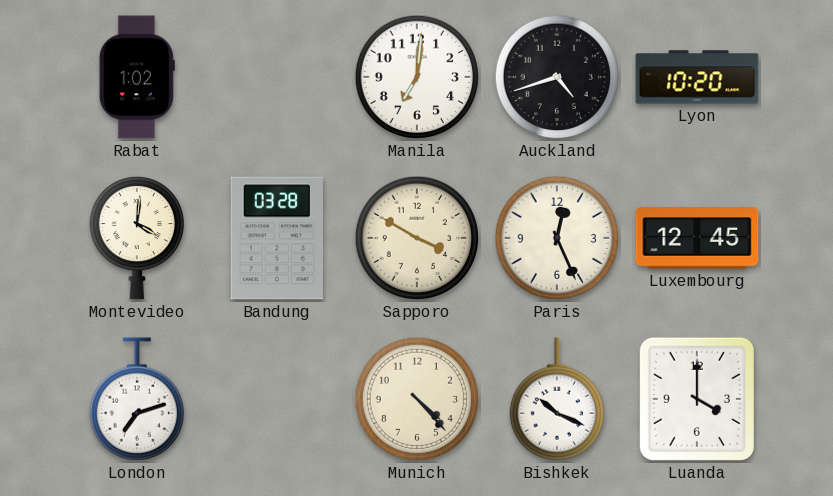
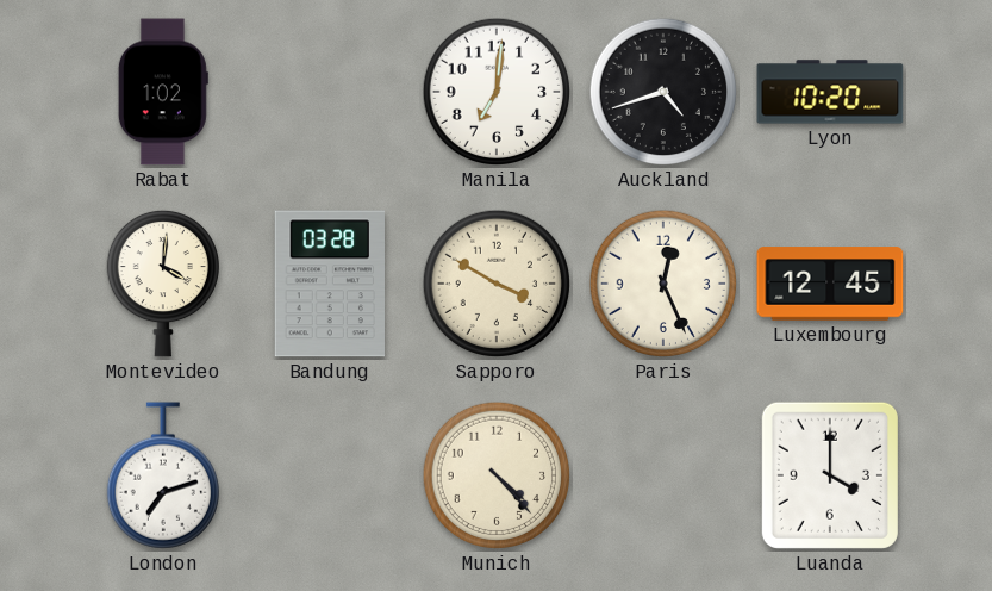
Bishkek: 10:19 -> none (557, 399)
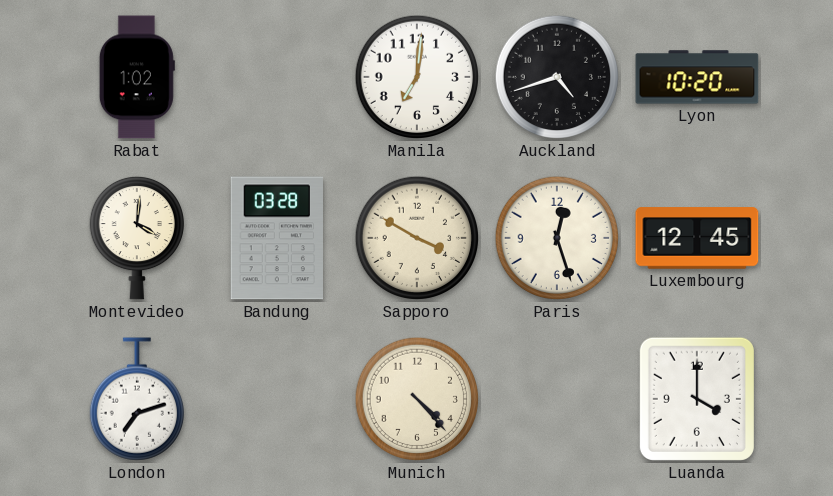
Paris: 12:26 -> 12:27 (557, 238)
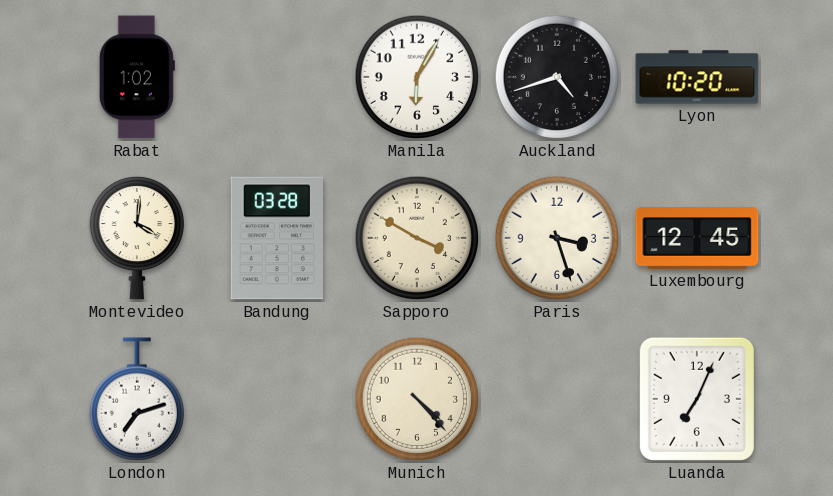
Manila: 7:01 -> 6:05 (417, 77)
Paris: 12:27 -> 3:27 (557, 238)
Luanda: 4:00 -> 7:04 (697, 399)
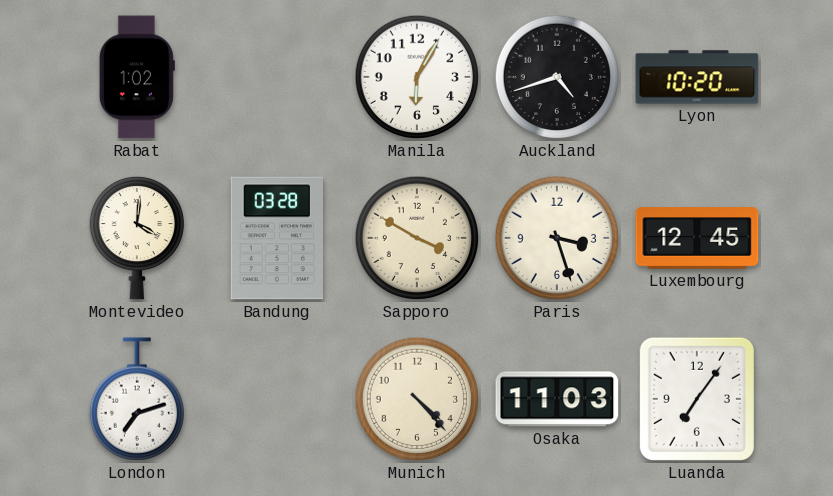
Osaka: none -> 11:03 (557, 399)
Luanda: 7:04 -> 7:06 (697, 399)
